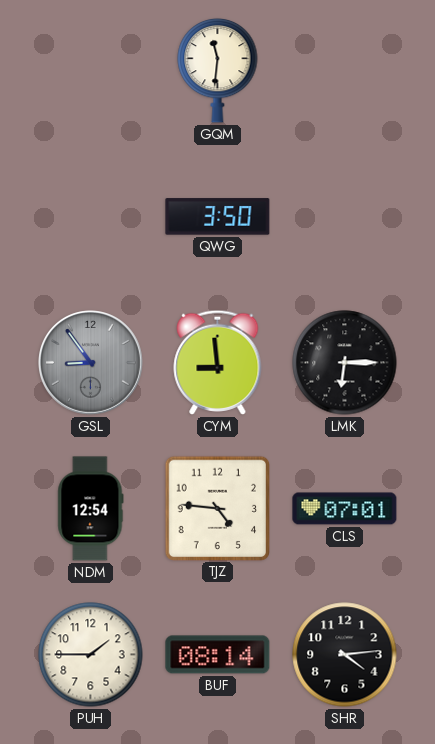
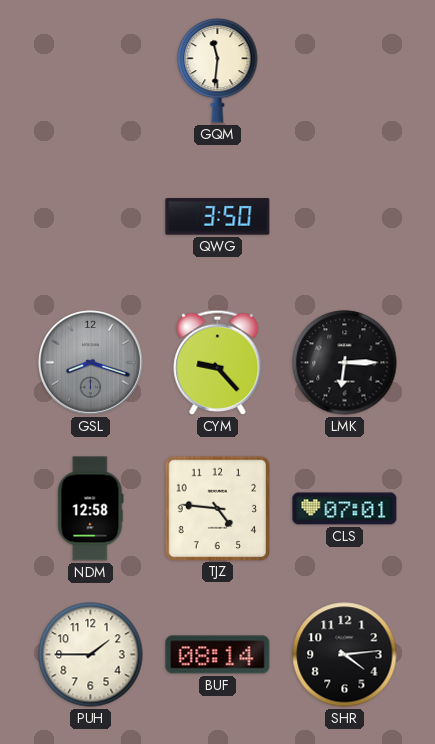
GSL: 8:54 -> 8:18 (91, 363)
CYM: 8:59 -> 9:23 (218, 362)
NDM: 12:54 -> 12:58 (91, 509)
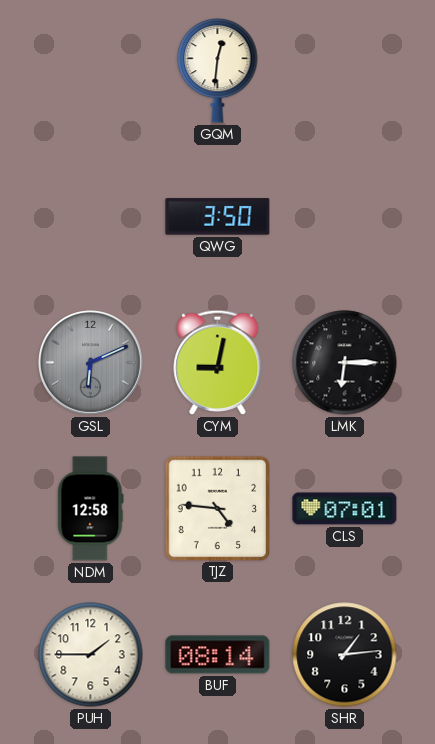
GQM: 11:31 -> 12:31 (218, 70)
GSL: 8:18 -> 6:11 (91, 363)
CYM: 9:23 -> 9:02 (218, 362)
SHR: 4:14 -> 1:14 (345, 655)
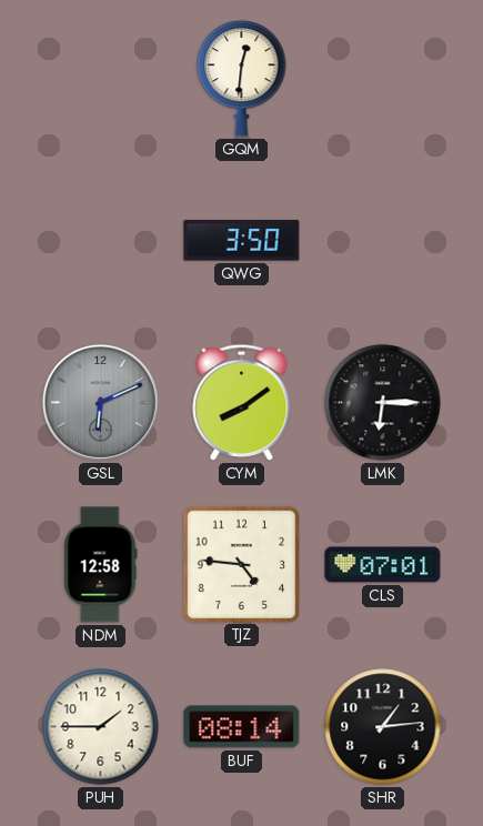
CYM: 9:02 -> 8:09 (242, 402)
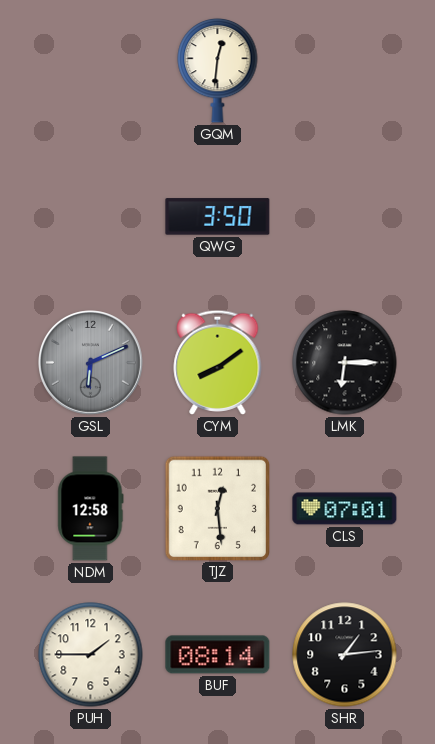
TJZ: 4:46 -> 12:29 (217, 508)
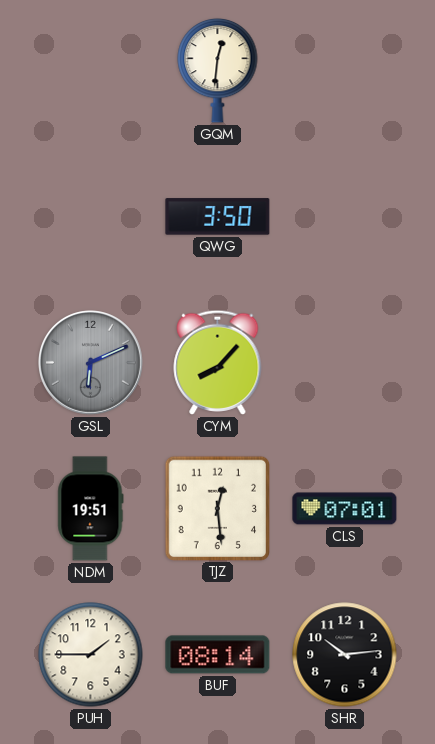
CYM: 8:09 -> 8:07 (218, 362)
LMK: 6:15 -> none (345, 363)
NDM: 12:58 -> 19:51 (91, 509)
SHR: 1:14 -> 10:14 (345, 655)
